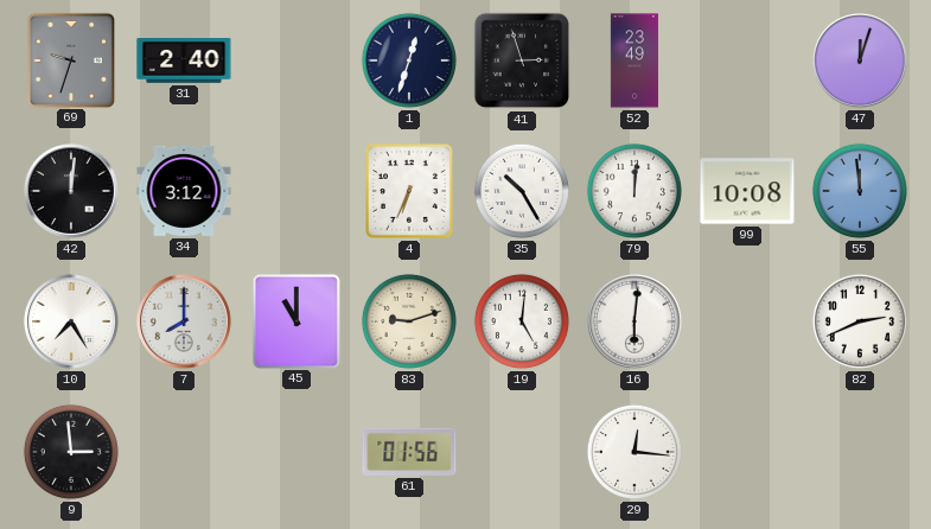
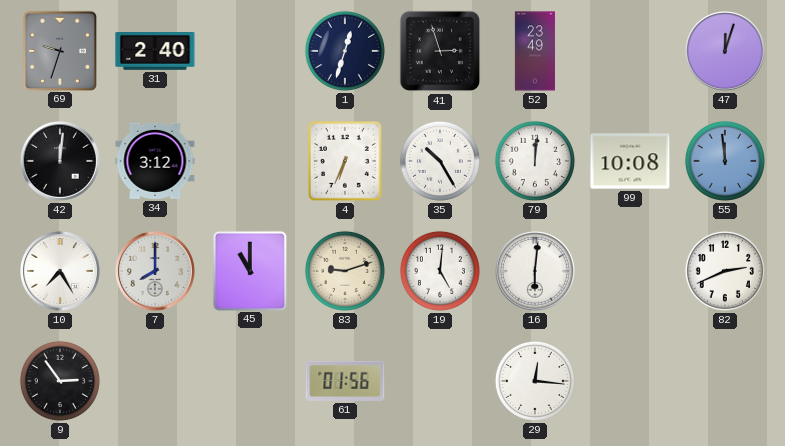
9: 2:59 -> 2:54 (60, 381)
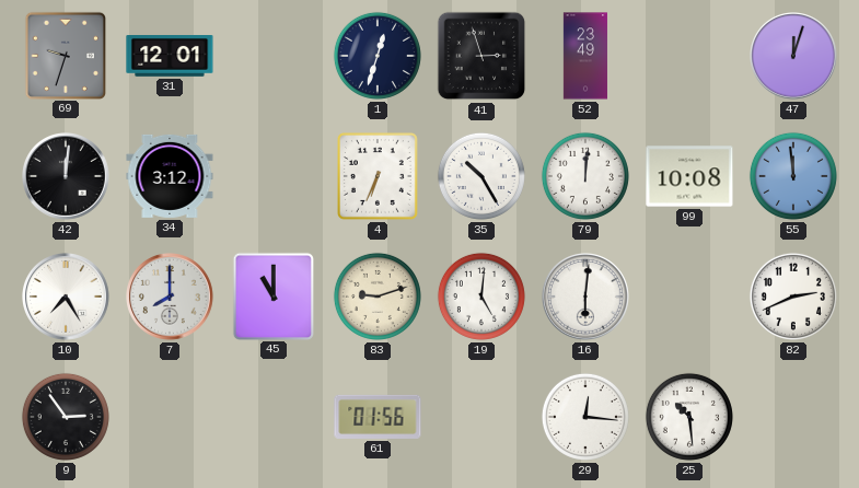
31: 2:40 -> 12:01 (170, 57)
25: none -> 10:29 (689, 417)
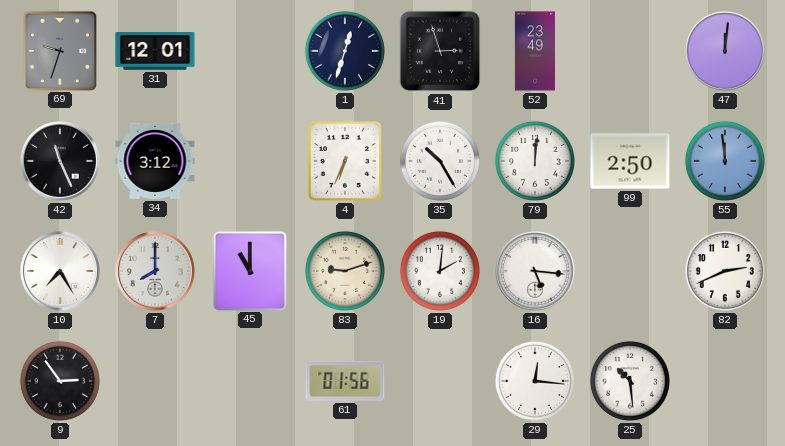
47: 12:03 -> 12:01 (726, 52)
42: 12:01 -> 11:26 (61, 162)
99: 10:08 -> 2:50 (630, 161)
19: 5:01 -> 2:01 (440, 271)
16: 6:01 -> 5:16 (536, 272)
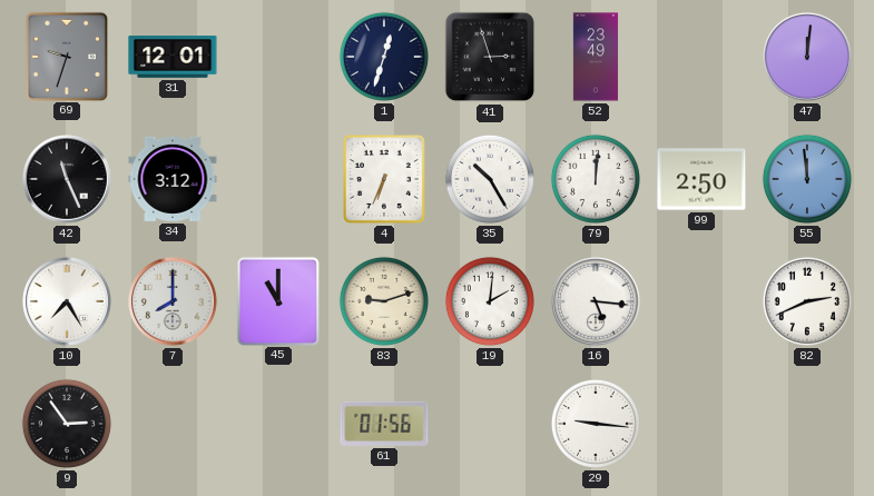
29: 12:16 -> 9:16 (596, 424)
25: 10:29 -> none (630, 381)
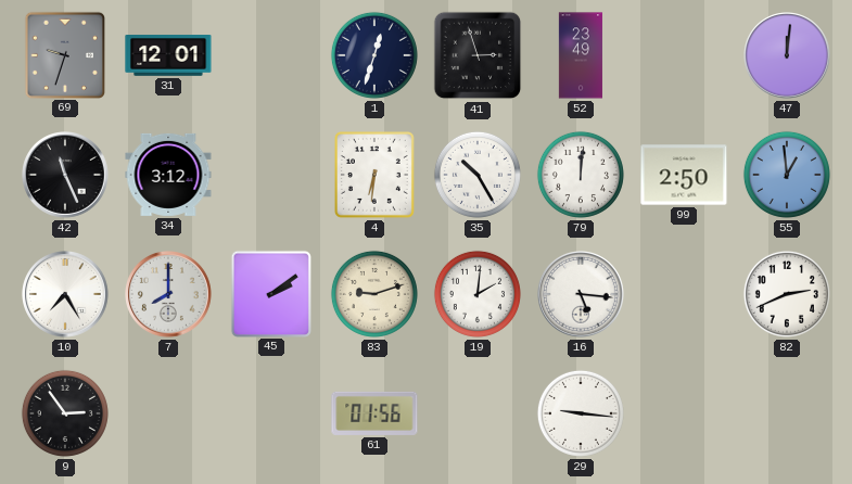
4: 6:34 -> 6:31 (374, 175)
55: 11:59 -> 12:59 (787, 175)
45: 11:00 -> 2:09 (270, 293)
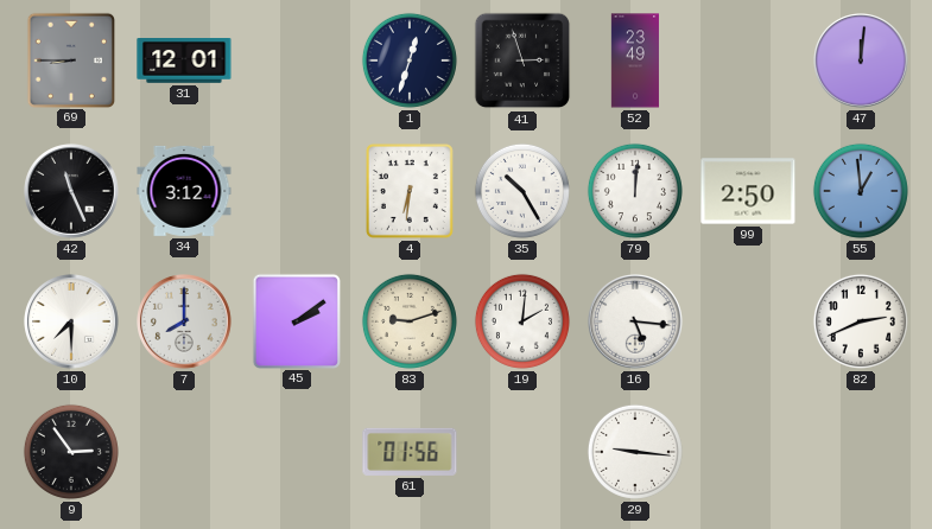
69: 9:33 -> 8:45 (70, 59)
10: 7:25 -> 7:30 (72, 323)
